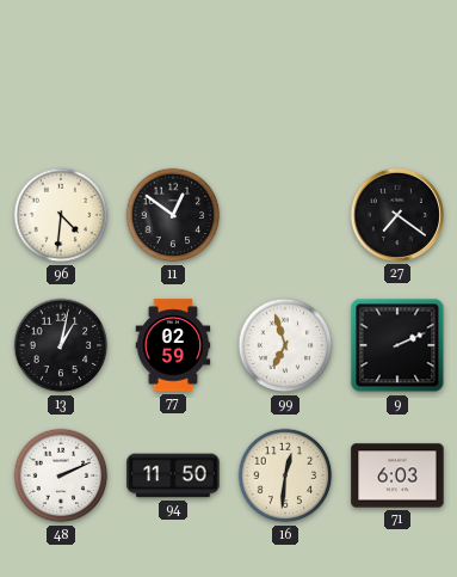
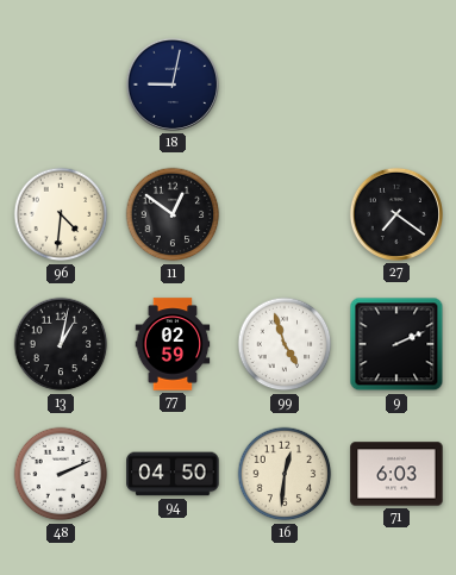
18: none -> 9:02 (173, 85)
99: 6:57 -> 4:57 (285, 344)
94: 11:50 -> 04:50 (173, 474)
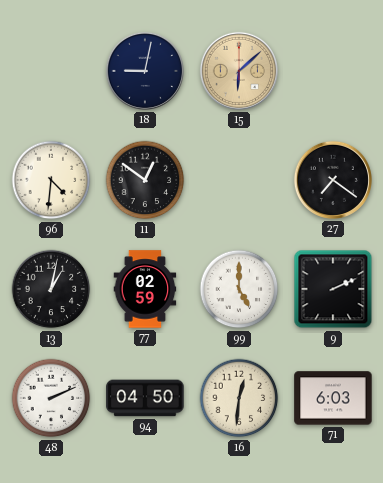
15: none -> 6:08 (239, 71)
99: 4:57 -> 5:00 (239, 289)
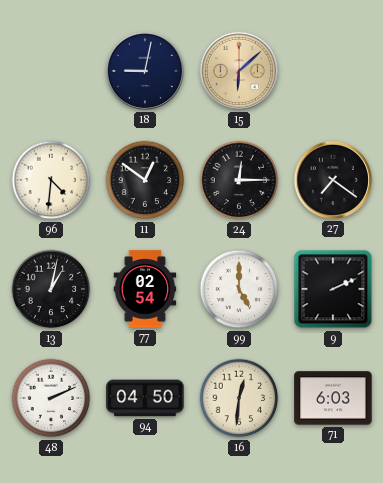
24: none -> 12:15 (239, 180)
77: 02:59 -> 02:54 (145, 289)
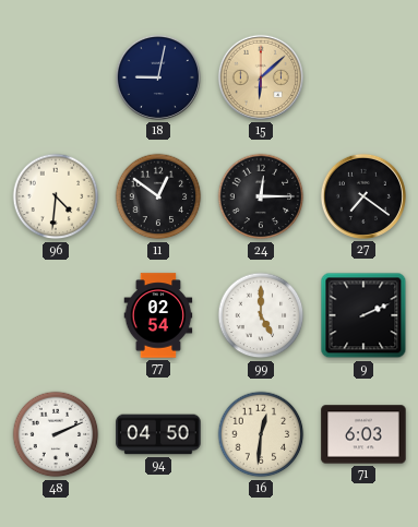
13: 1:02 -> none (51, 289)
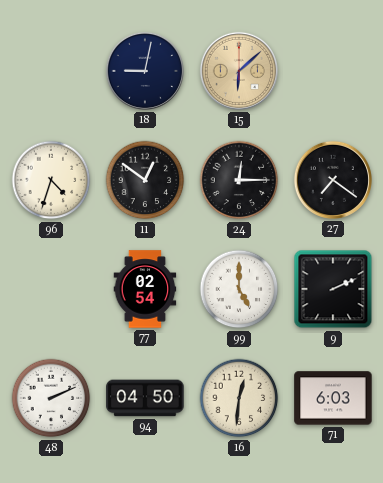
96: 4:31 -> 4:33 (51, 180)
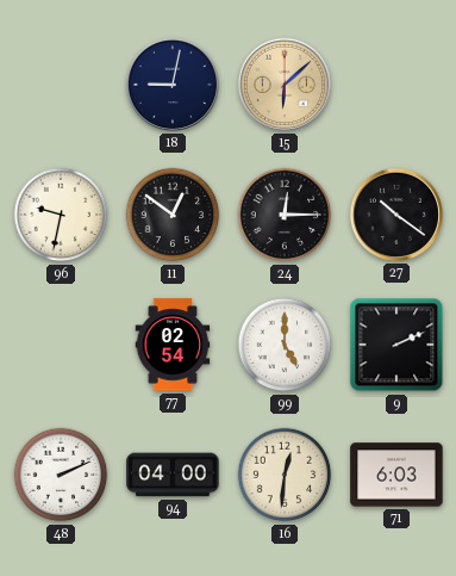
96: 4:33 -> 9:32 (61, 215)
27: 7:21 -> 10:21 (396, 215)
94: 04:50 -> 04:00 (173, 475)
